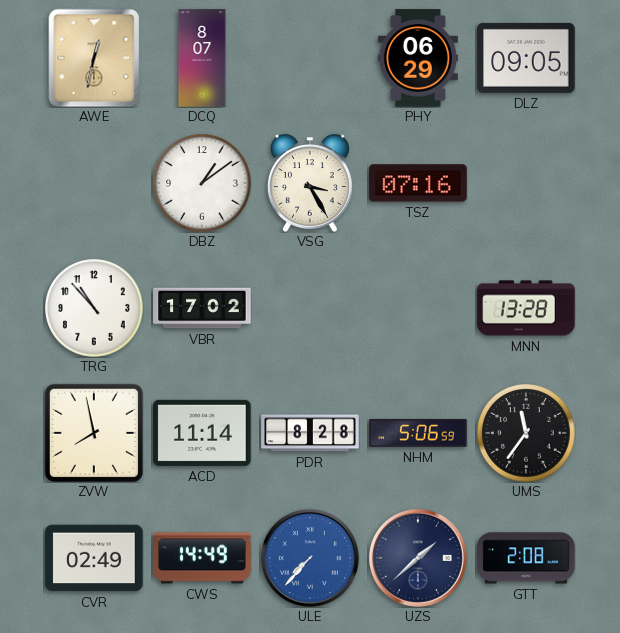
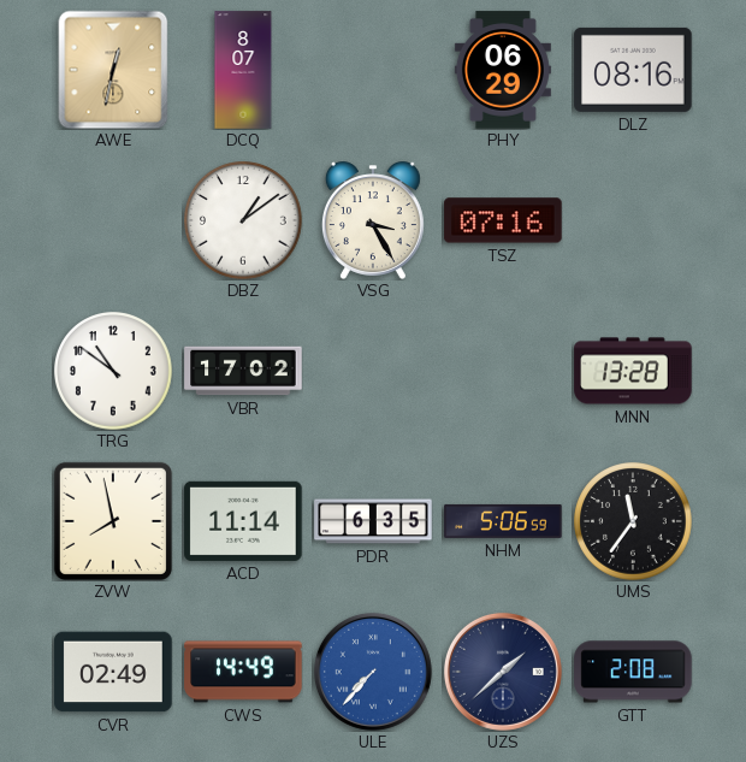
DLZ: 09:05 -> 08:16 (633, 70)
TRG: 10:53 -> 10:51 (113, 371)
PDR: 8:28 -> 6:35 (373, 521)
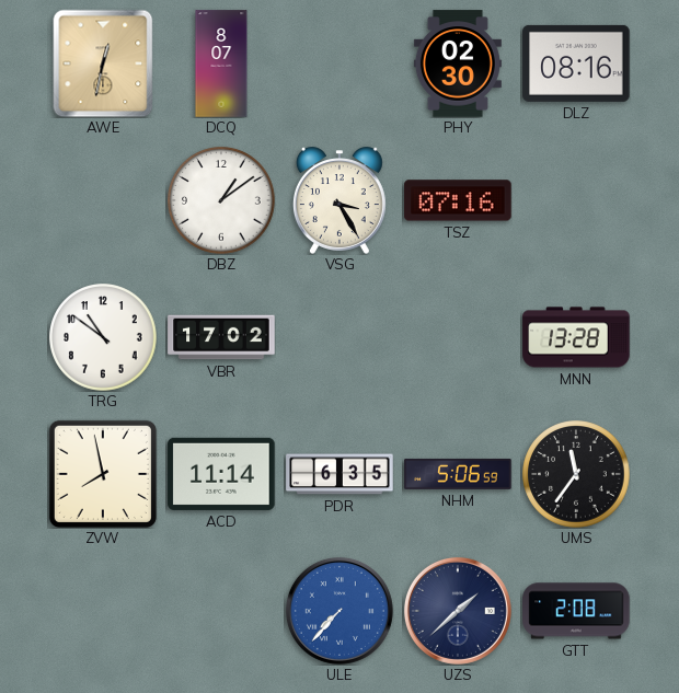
PHY: 06:29 -> 02:30 (458, 63)
CVR: 02:49 -> none (113, 672)
CWS: 14:49 -> none (243, 672)
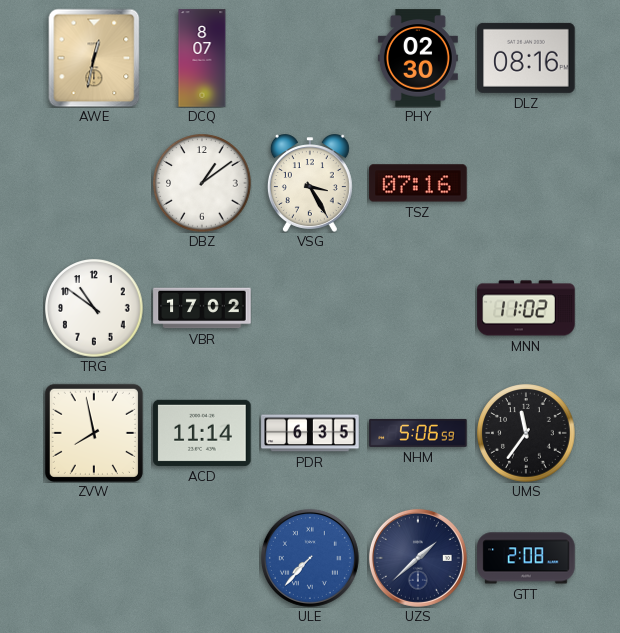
MNN: 13:28 -> 11:02 (526, 308)
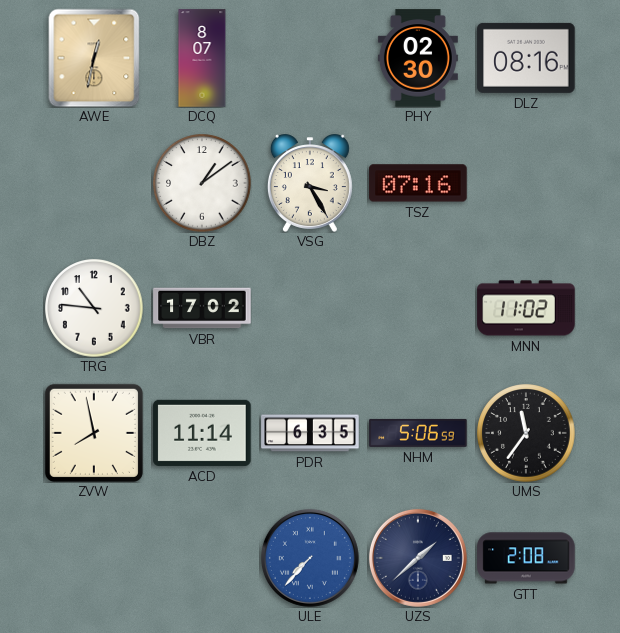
TRG: 10:51 -> 10:46 (94, 308)
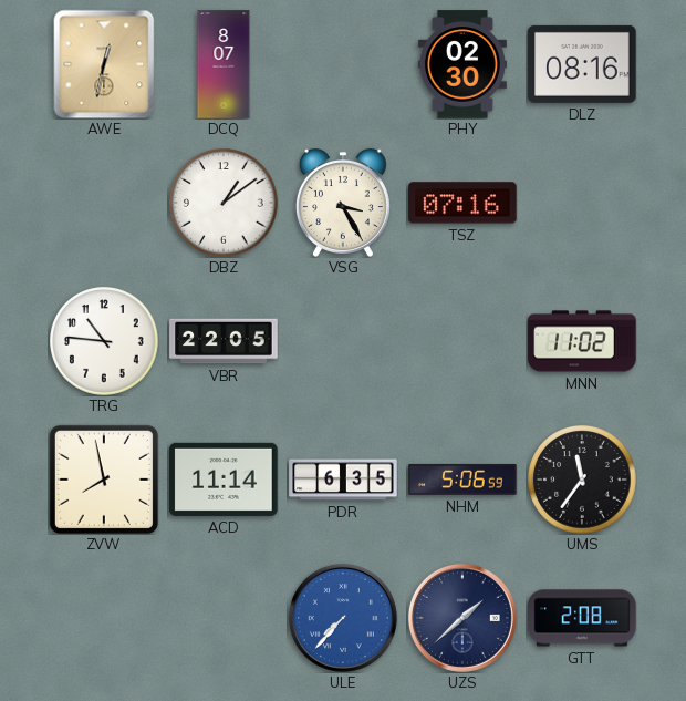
VBR: 17:02 -> 22:05 (224, 341)
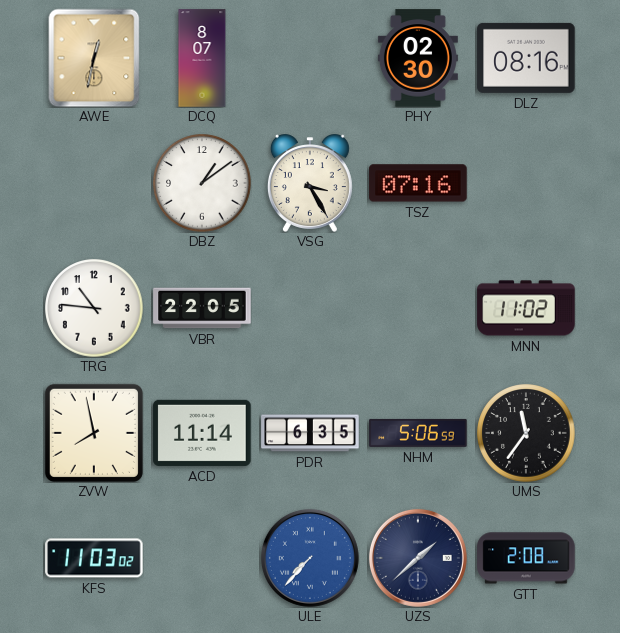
KFS: none -> 11:03 (94, 558)
